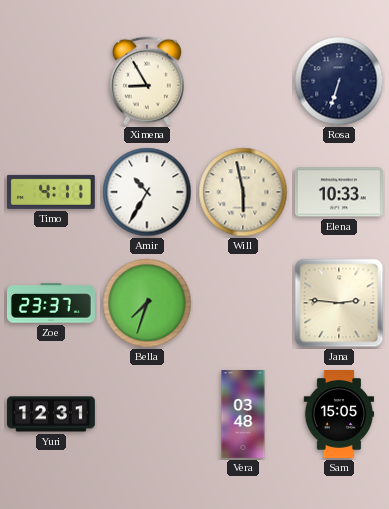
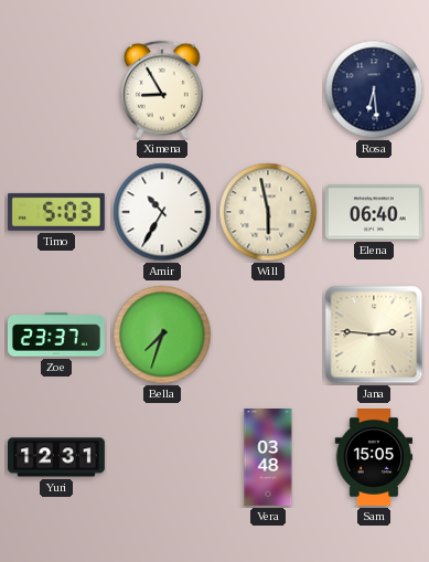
Rosa: 6:33 -> 6:29 (374, 89)
Timo: 4:11 -> 5:03 (56, 212)
Elena: 10:33 -> 06:40 (374, 212)
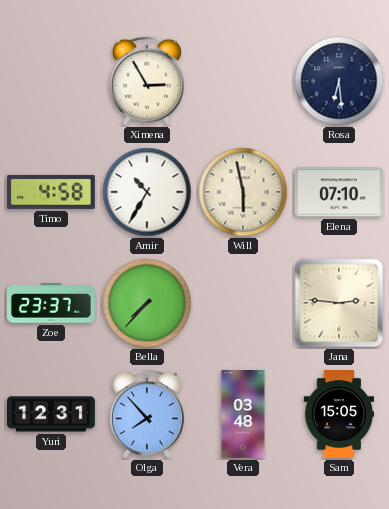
Ximena: 8:55 -> 2:55 (147, 81)
Timo: 5:03 -> 4:58 (51, 192)
Elena: 06:40 -> 07:10 (339, 192)
Bella: 7:33 -> 7:37 (147, 303)
Olga: none -> 7:53 (147, 414)
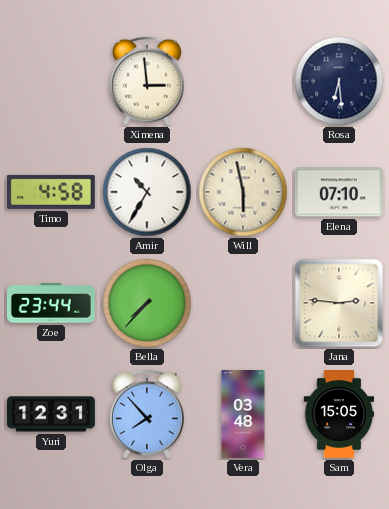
Ximena: 2:55 -> 2:59 (147, 81)
Zoe: 23:37 -> 23:44 (51, 303)
